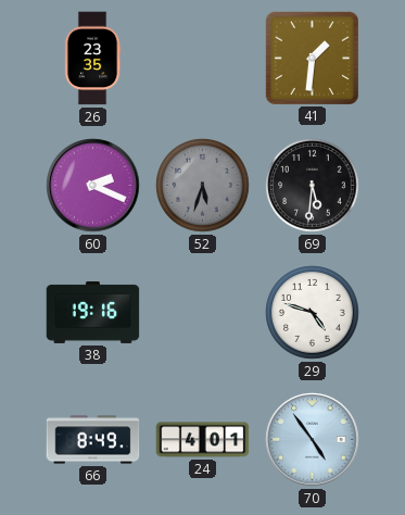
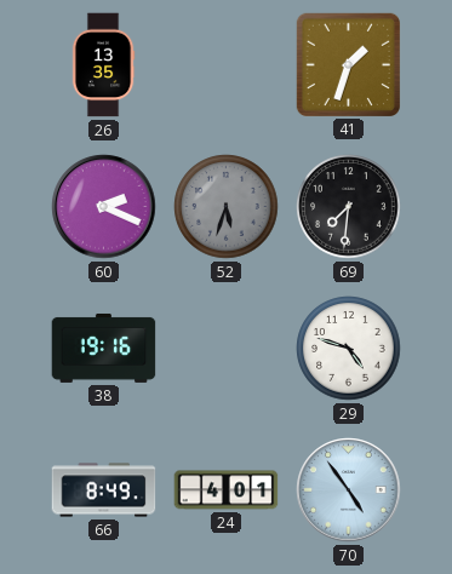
26: 23:35 -> 13:35 (103, 65)
41: 1:31 -> 1:33 (348, 64)
69: 5:31 -> 7:31 (349, 207)
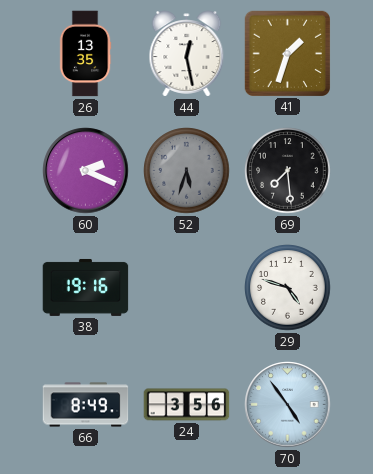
44: none -> 12:28 (187, 54)
69: 7:31 -> 7:29 (288, 171)
24: 4:01 -> 3:56 (187, 405)
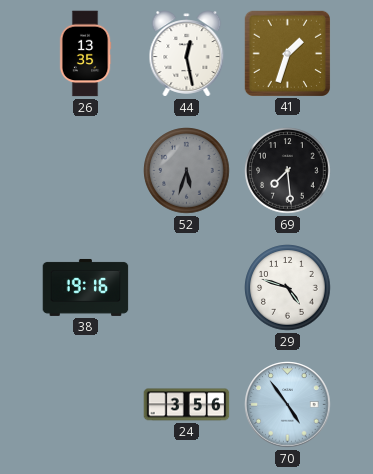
60: 2:19 -> none (86, 171)
66: 8:49 -> none (86, 405)
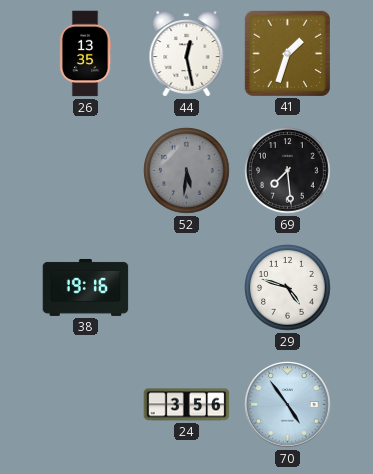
52: 5:33 -> 5:31 (187, 171)
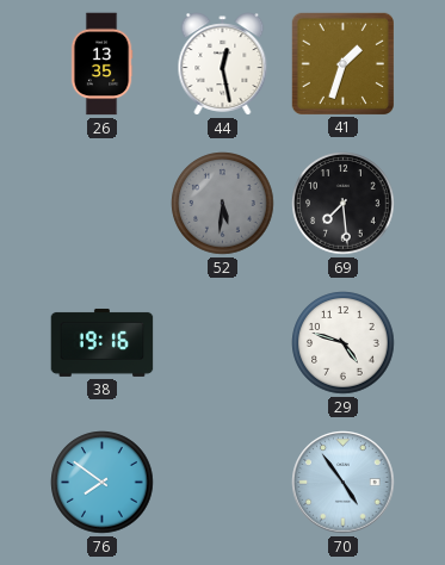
76: none -> 7:51 (103, 483)
24: 3:56 -> none (187, 405)
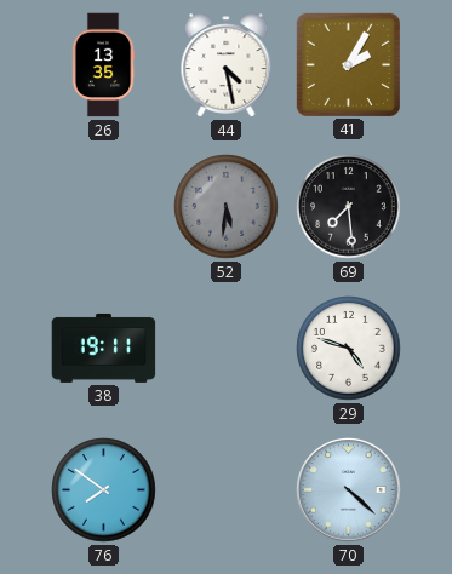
44: 12:28 -> 4:28 (227, 65)
41: 1:33 -> 2:05 (348, 64)
38: 19:16 -> 19:11 (104, 348)
70: 4:54 -> 4:22 (349, 490)
